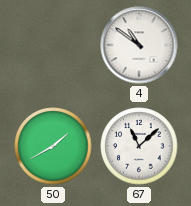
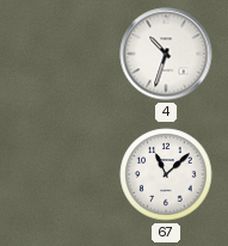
4: 10:51 -> 10:33 (166, 54)
50: 1:40 -> none (53, 146)
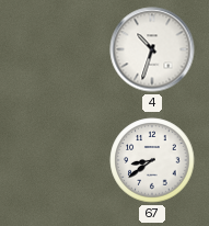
67: 11:08 -> 8:39 (152, 160)
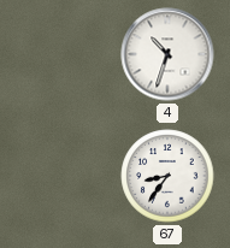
67: 8:39 -> 8:36 (167, 176)
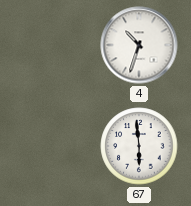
67: 8:36 -> 5:59 (139, 146)
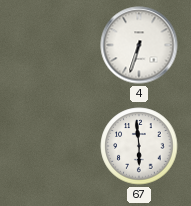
4: 10:33 -> 6:33 (139, 45)
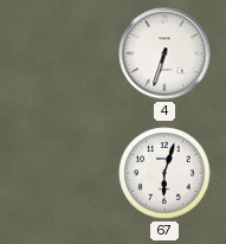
67: 5:59 -> 6:03 (164, 173)
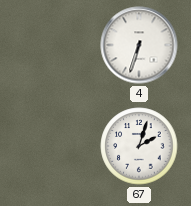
67: 6:03 -> 2:03 (139, 146)
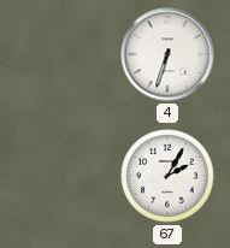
67: 2:03 -> 2:05 (167, 176)
